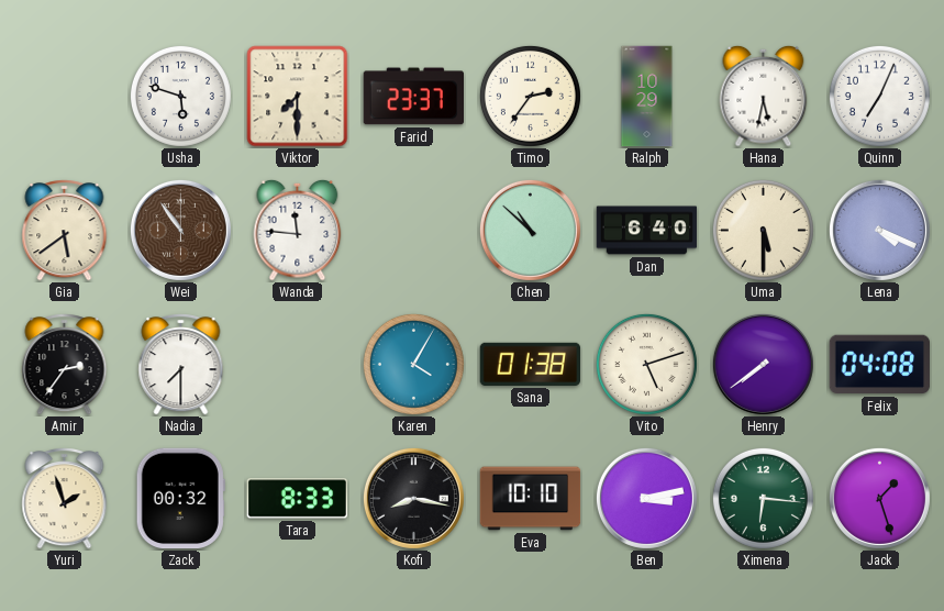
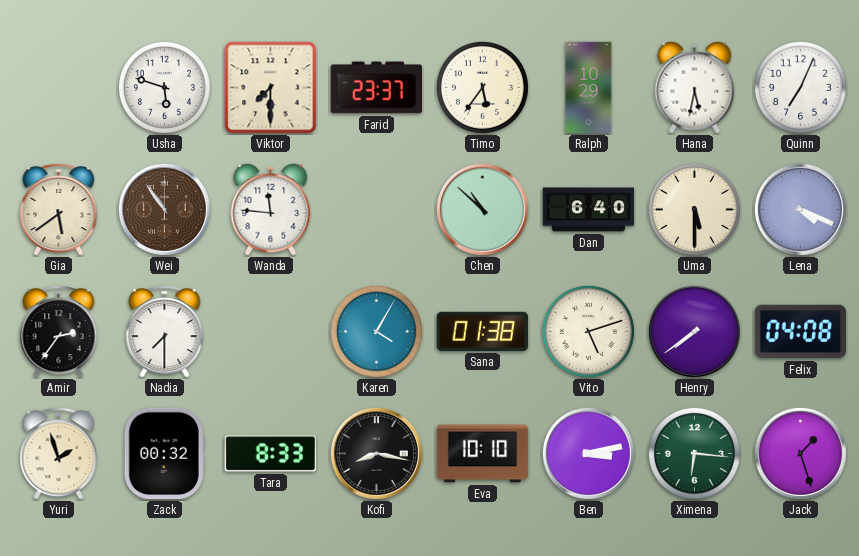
Timo: 2:36 -> 5:36 (482, 87)
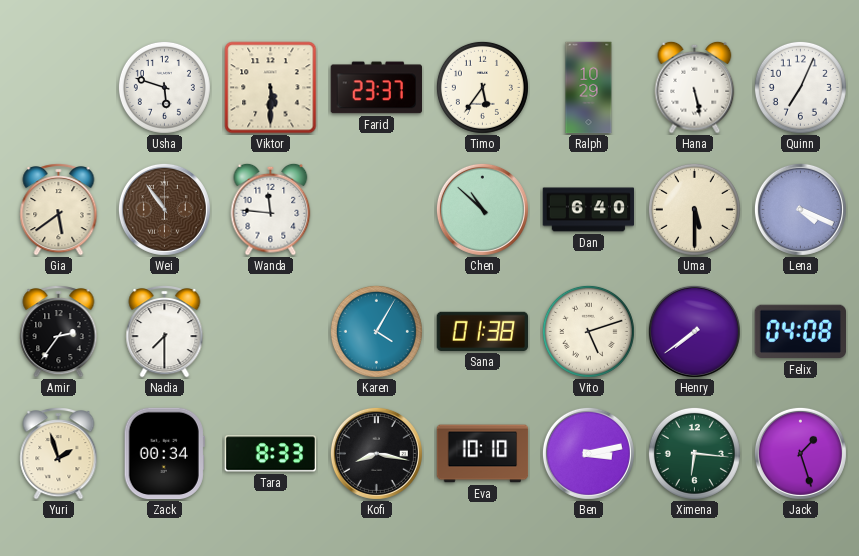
Viktor: 7:30 -> 5:30 (271, 88)
Hana: 5:32 -> 5:28 (695, 87)
Zack: 00:32 -> 00:34 (164, 454)
